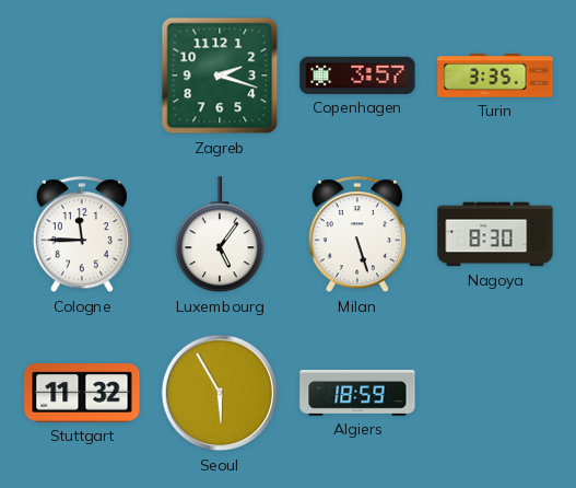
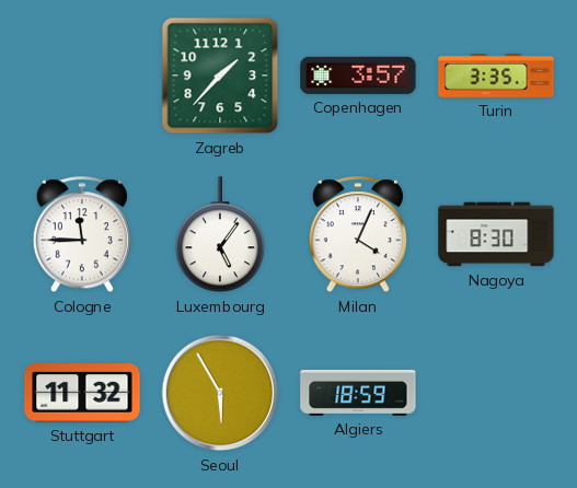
Zagreb: 2:18 -> 1:37 (220, 75)
Milan: 5:27 -> 4:04 (358, 235)
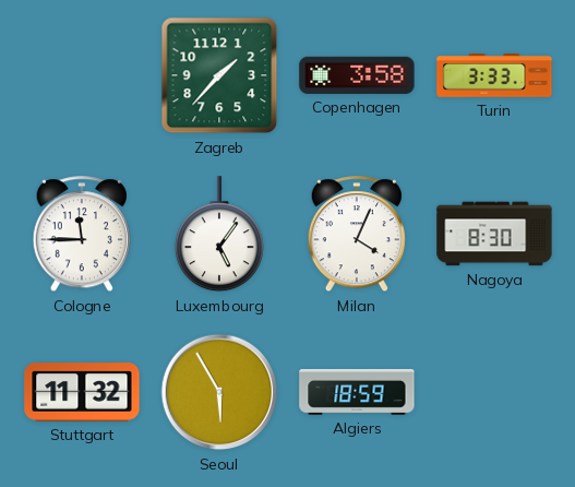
Copenhagen: 3:57 -> 3:58 (357, 75)
Turin: 3:35 -> 3:33 (494, 76)
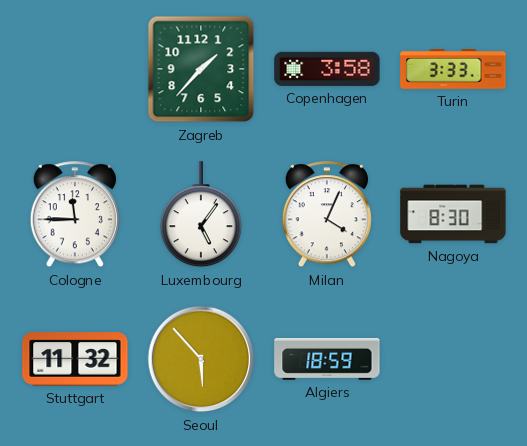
Seoul: 5:55 -> 5:53 (201, 359)
